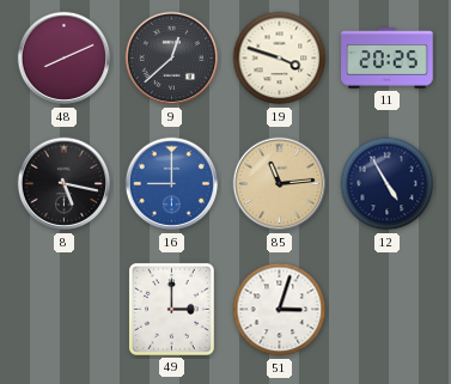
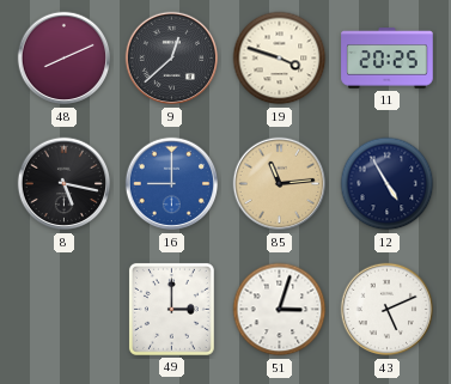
43: none -> 5:11 (388, 310)
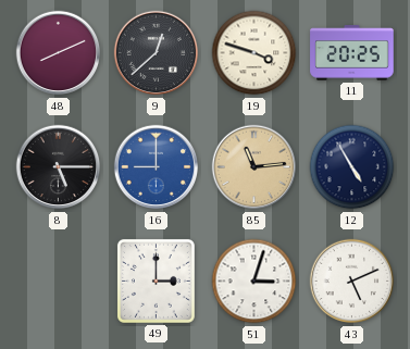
8: 5:17 -> 5:15 (59, 167)
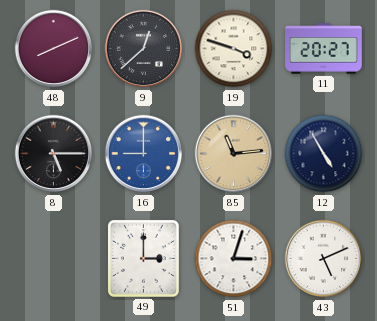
11: 20:25 -> 20:27 (324, 49)
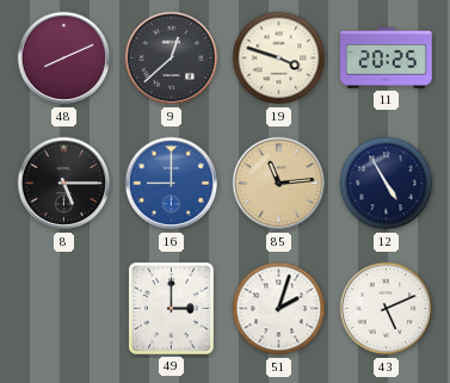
11: 20:27 -> 20:25 (387, 58)
51: 3:03 -> 2:03 (279, 309)
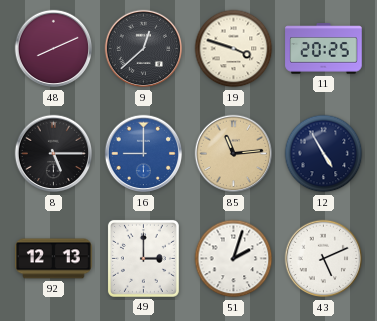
92: none -> 12:13 (54, 259)
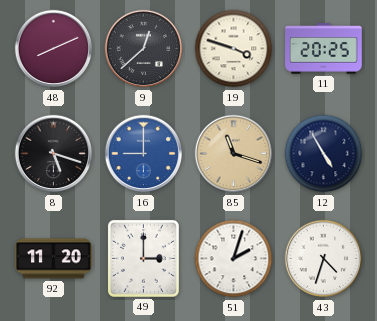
8: 5:15 -> 5:18 (54, 154)
85: 11:14 -> 11:18 (234, 154)
92: 12:13 -> 11:20 (54, 259)
43: 5:11 -> 4:33 (324, 259)
